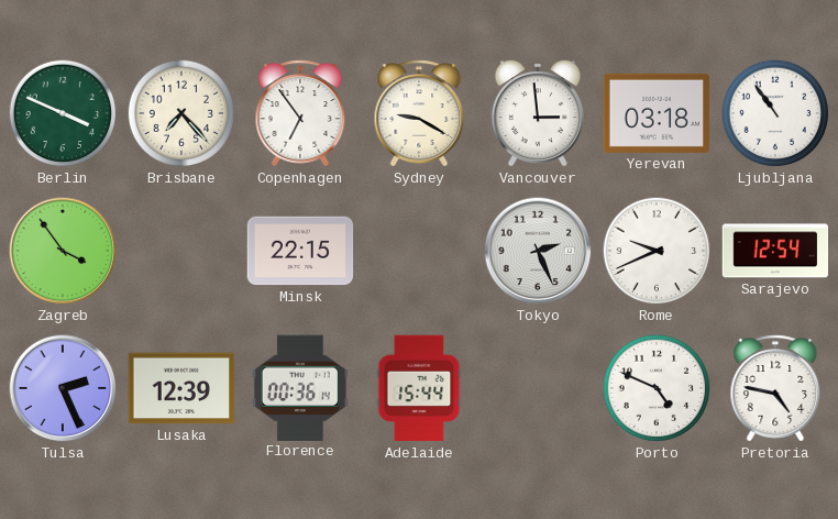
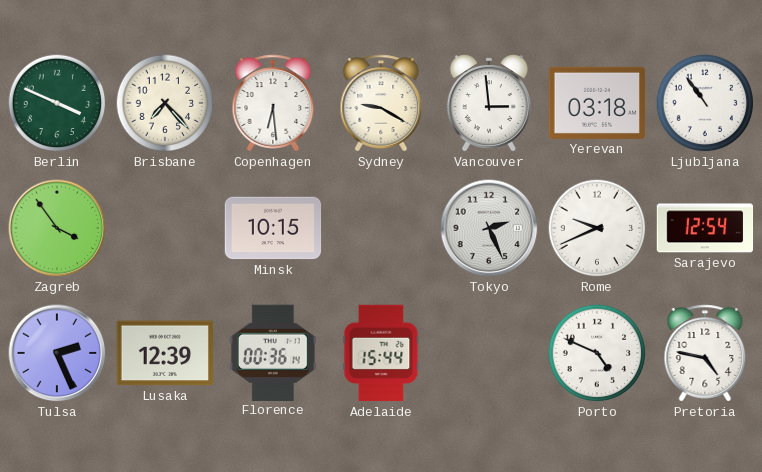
Copenhagen: 6:54 -> 6:29 (273, 103)
Minsk: 22:15 -> 10:15 (273, 228)
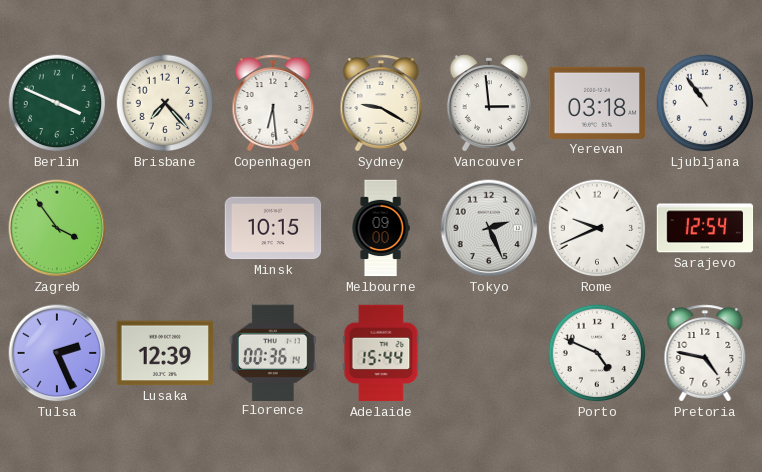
Melbourne: none -> 09:00 (381, 228)
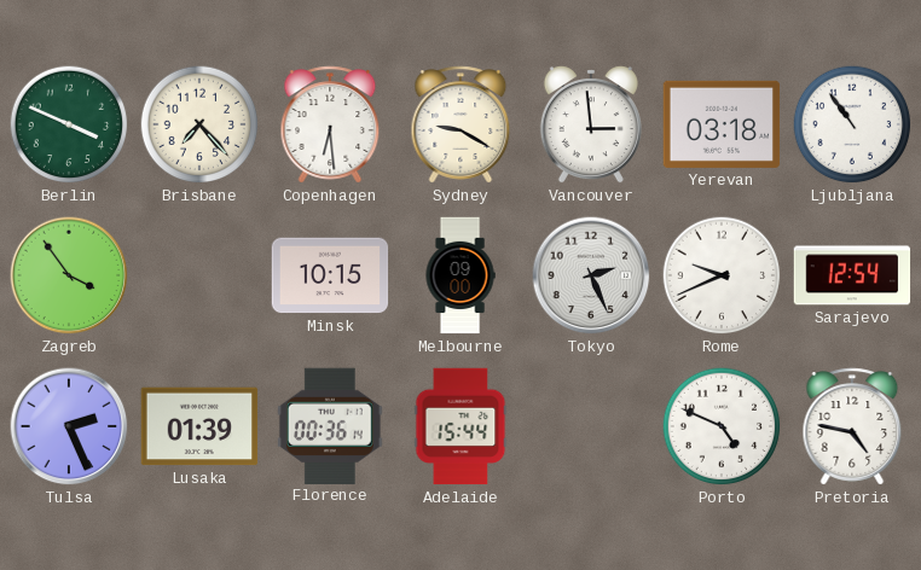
Lusaka: 12:39 -> 01:39 (199, 426)
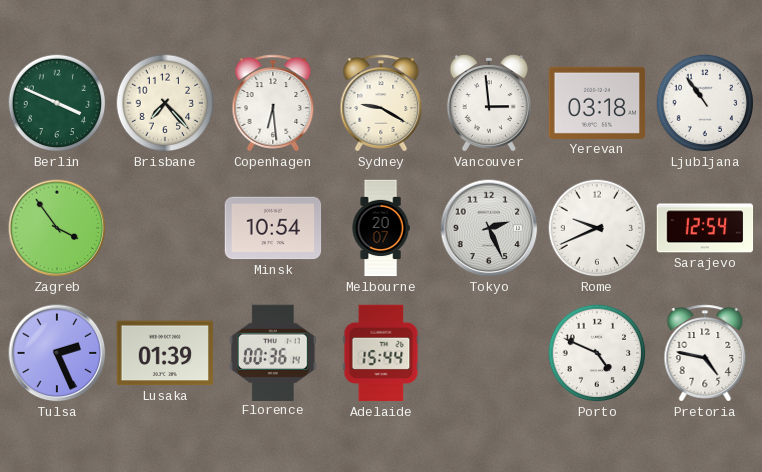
Minsk: 10:15 -> 10:54 (273, 228)
Melbourne: 09:00 -> 20:07 (381, 228)
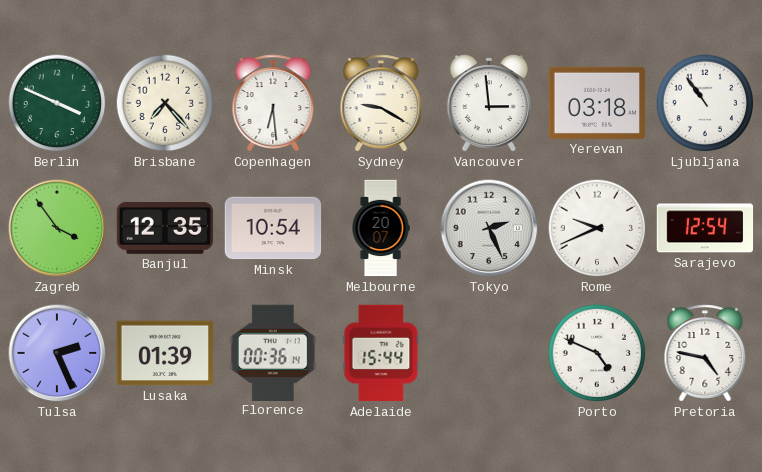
Banjul: none -> 12:35 (165, 229)
